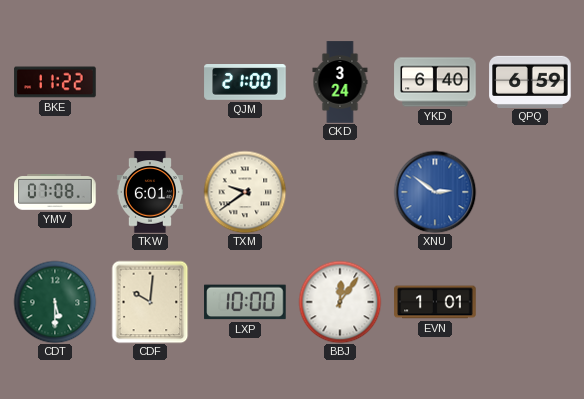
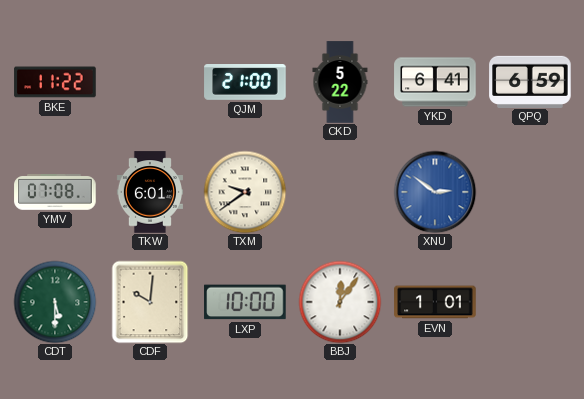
CKD: 3:24 -> 5:22 (340, 82)
YKD: 6:40 -> 6:41 (435, 82)
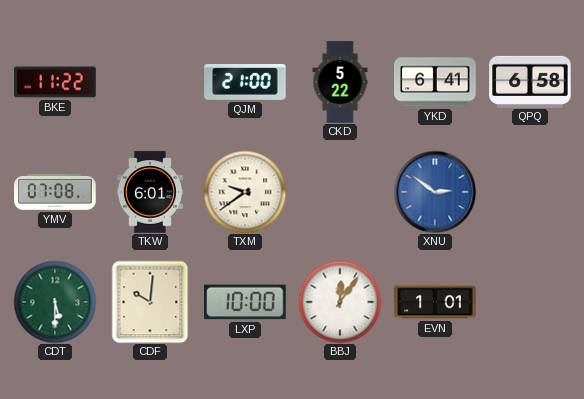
QPQ: 6:59 -> 6:58 (530, 81)
